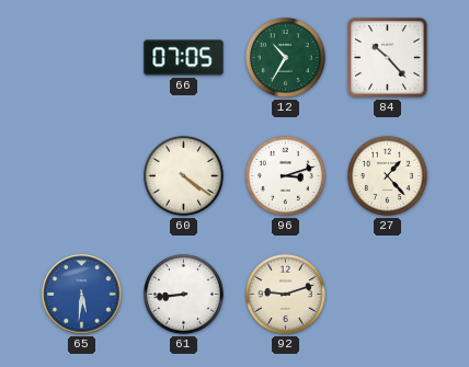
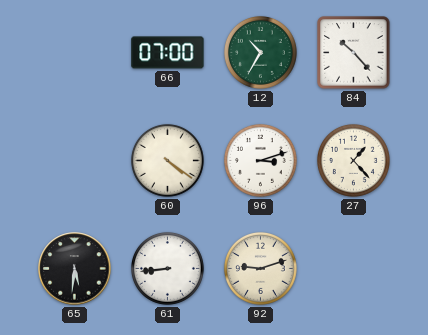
66: 07:05 -> 07:00 (168, 53)
65 dial: blue -> black (75, 269)
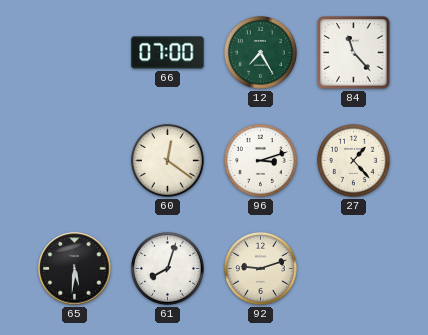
12: 10:35 -> 7:25 (260, 52)
84: 10:23 -> 11:23 (354, 53)
60: 4:21 -> 12:21 (167, 160)
61: 8:44 -> 8:03 (167, 268)
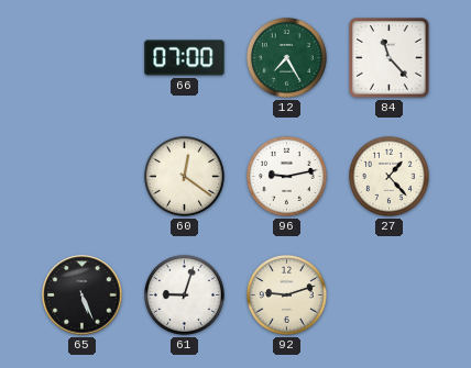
96: 3:12 -> 9:13 (286, 176)
65: 5:31 -> 5:26 (83, 295)
61: 8:03 -> 9:03 (184, 294)
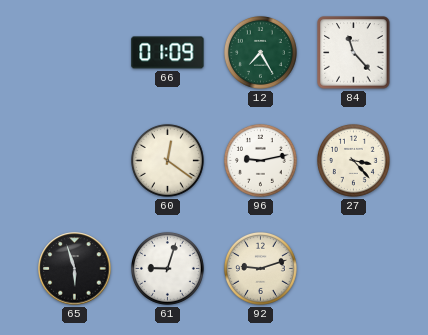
66: 07:00 -> 01:09 (168, 53)
27: 1:23 -> 3:23 (353, 160)
65: 5:26 -> 5:57 (75, 269)
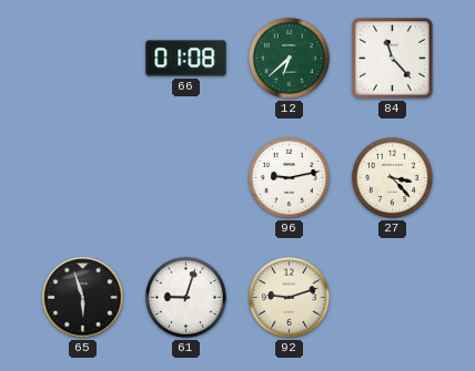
66: 01:09 -> 01:08 (186, 59)
12: 7:25 -> 6:38 (289, 58)
60: 12:21 -> none (167, 160)
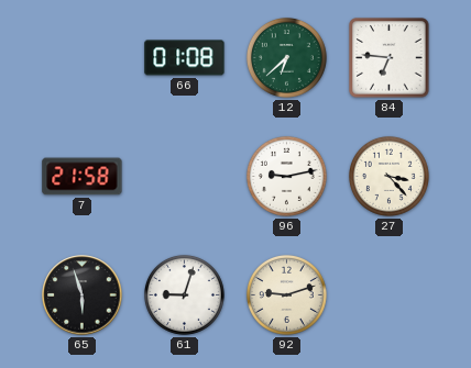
84: 11:23 -> 6:46 (390, 58)
7: none -> 21:58 (83, 177)
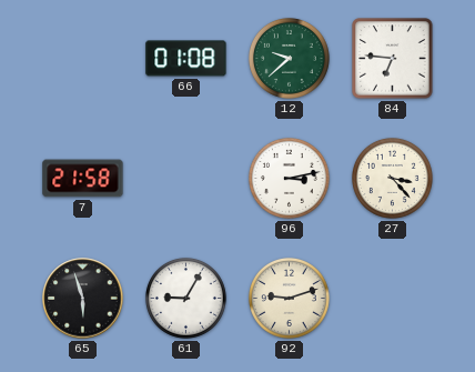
12: 6:38 -> 9:38 (289, 58)
96: 9:13 -> 3:13 (289, 178)
61: 9:03 -> 9:05 (185, 298)
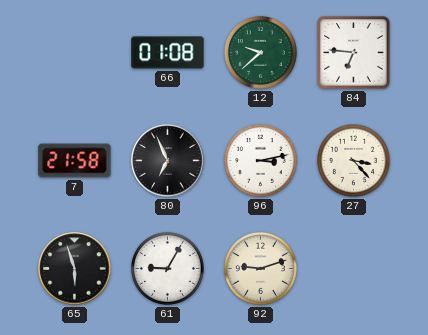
80: none -> 6:56 (168, 161)
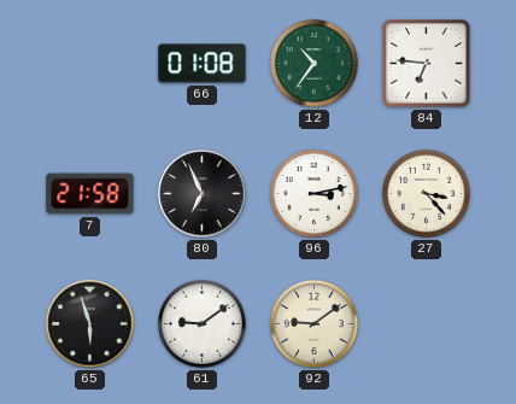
12: 9:38 -> 10:36 (313, 63)
61: 9:05 -> 9:09 (201, 323)
92: 9:12 -> 9:09 (313, 323)
